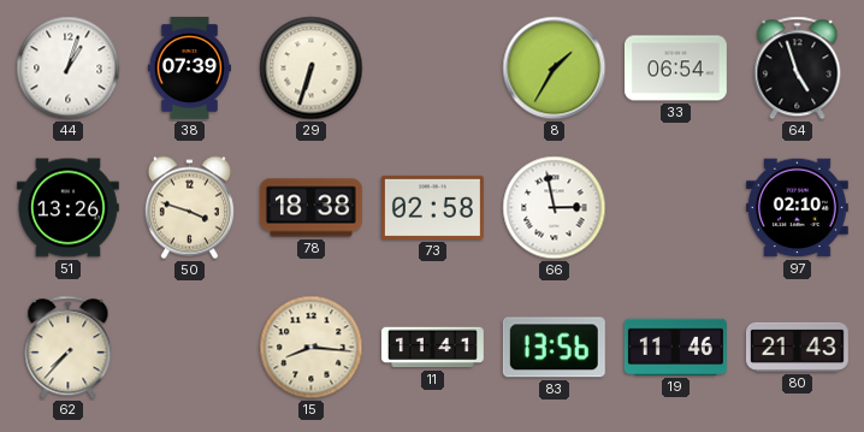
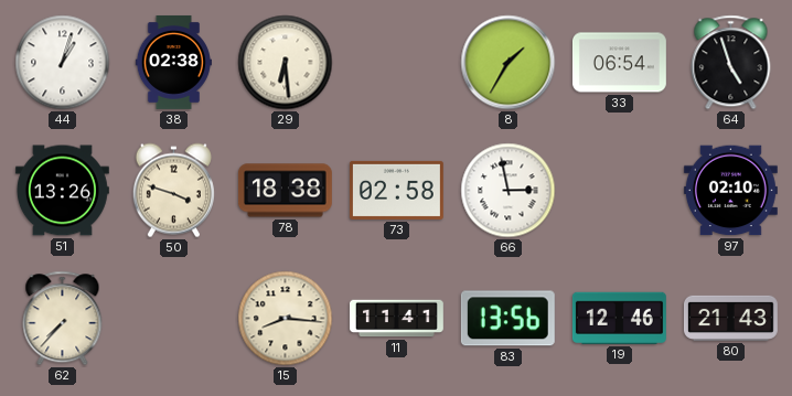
38: 07:39 -> 02:38 (173, 62)
29: 6:33 -> 6:29 (286, 63)
19: 11:46 -> 12:46 (619, 318)
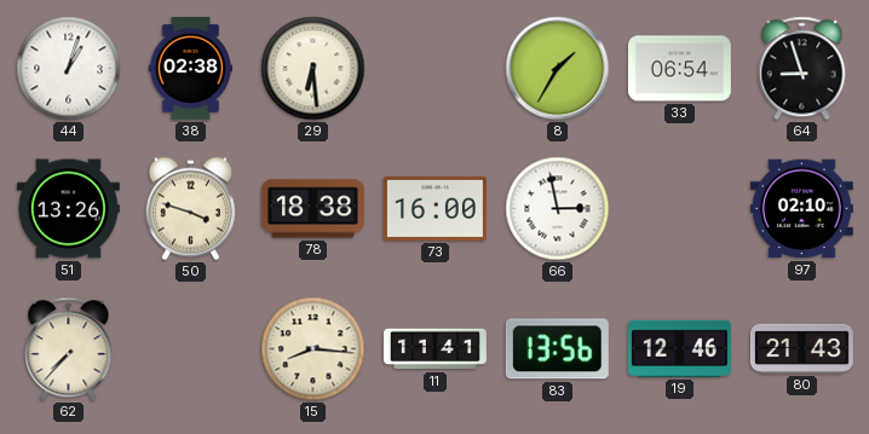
64: 4:57 -> 8:57 (802, 69)
73: 02:58 -> 16:00 (434, 208)
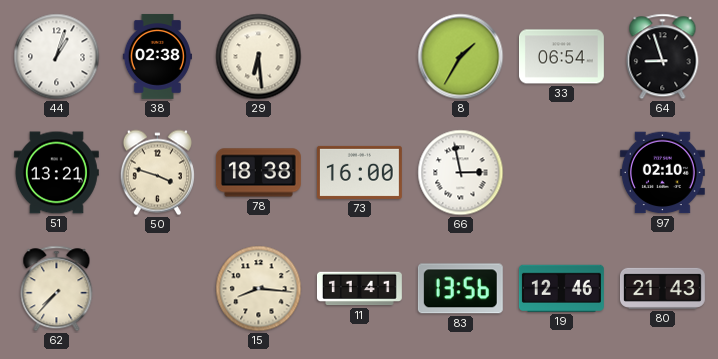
51: 13:26 -> 13:21 (56, 173)
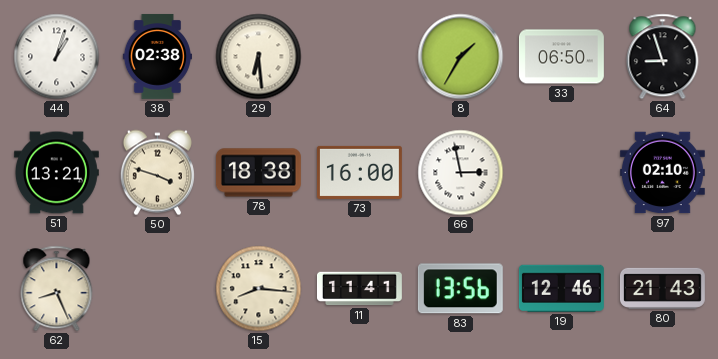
33: 06:54 -> 06:50 (561, 57)
62: 7:37 -> 8:26 (57, 289)
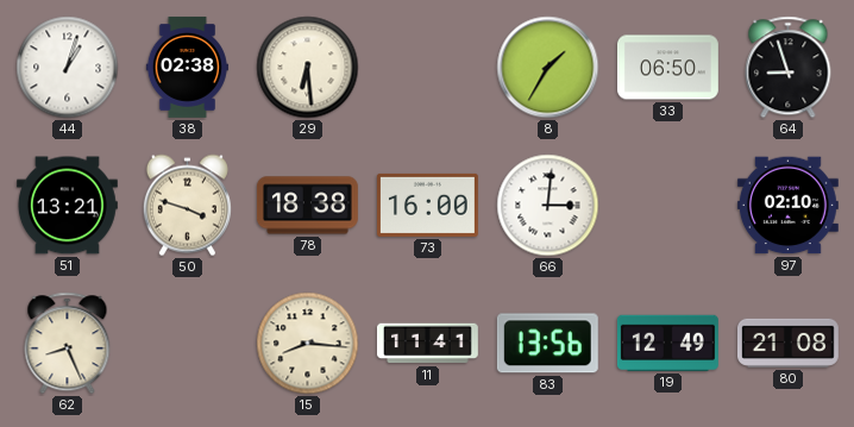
66: 2:58 -> 3:01 (548, 206)
19: 12:46 -> 12:49 (667, 343)
80: 21:43 -> 21:08 (787, 343)
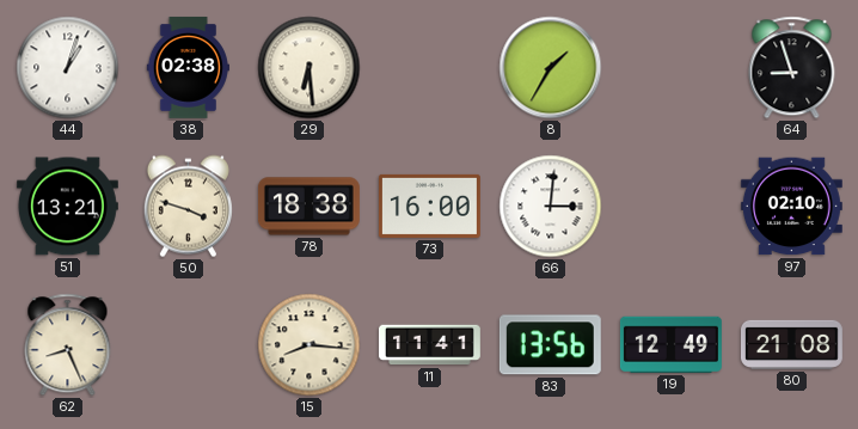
33: 06:50 -> none (667, 68)
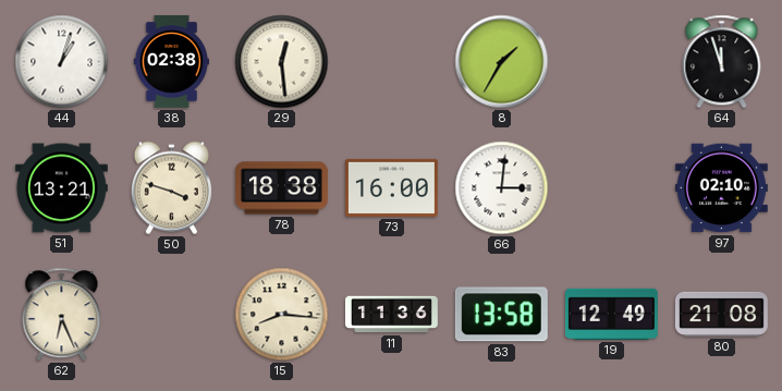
29: 6:29 -> 12:29 (282, 62)
64: 8:57 -> 11:57 (722, 62)
62: 8:26 -> 6:26 (62, 315)
11: 11:41 -> 11:36 (391, 315)
83: 13:56 -> 13:58 (501, 315)
